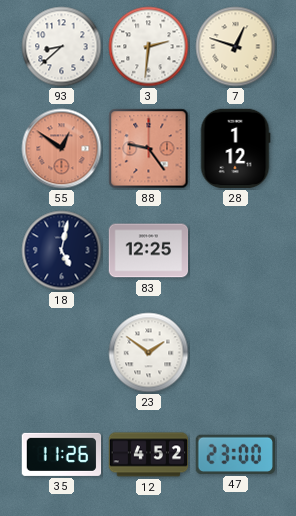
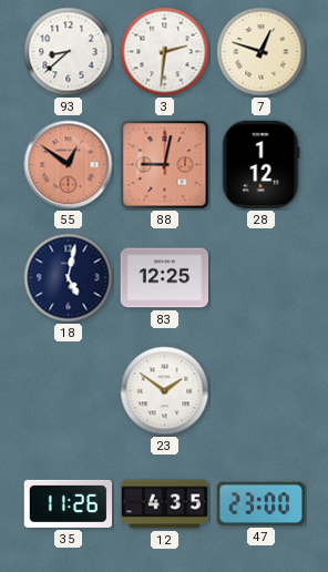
88: 9:24 -> 9:02 (165, 165)
12: 4:52 -> 4:35 (165, 504)
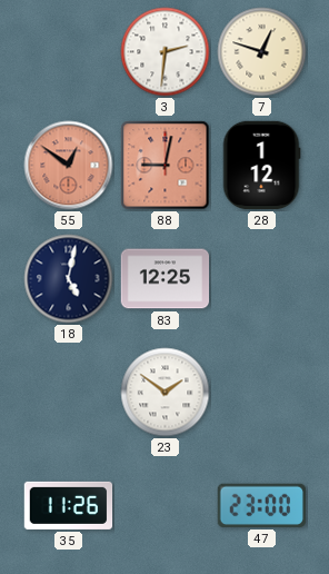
93: 8:38 -> none (69, 52)
12: 4:35 -> none (165, 504)
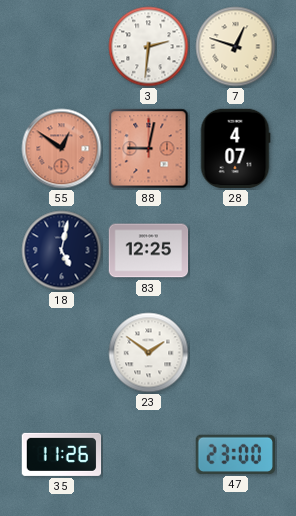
28: 1:12 -> 4:07 (235, 149)
